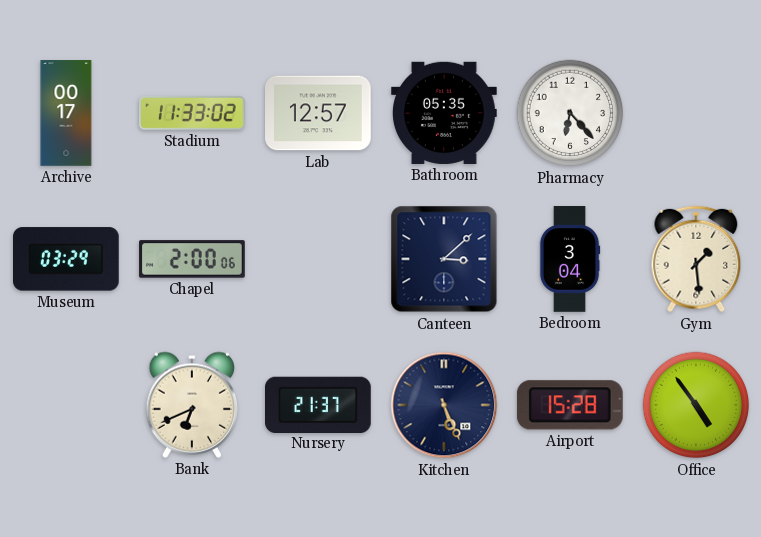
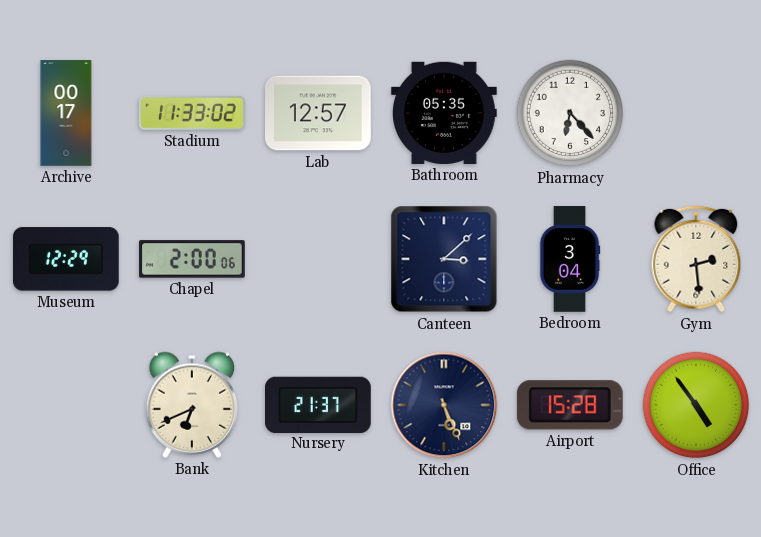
Museum: 03:29 -> 12:29 (67, 259)
Gym: 1:29 -> 2:29 (696, 259)
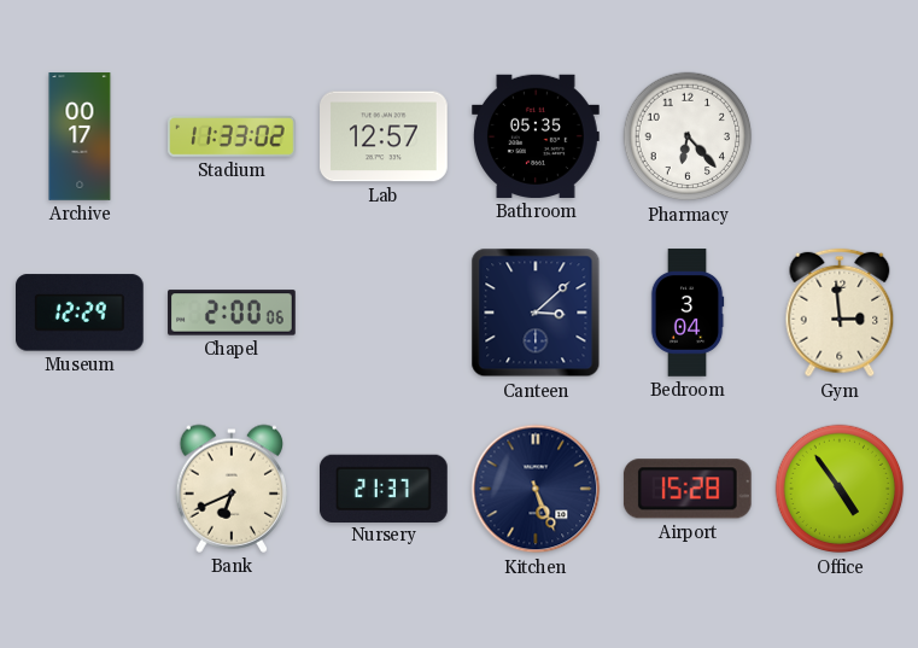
Gym: 2:29 -> 2:59 (840, 313)
